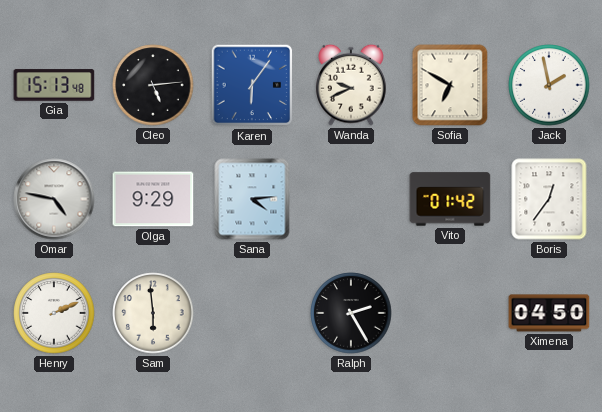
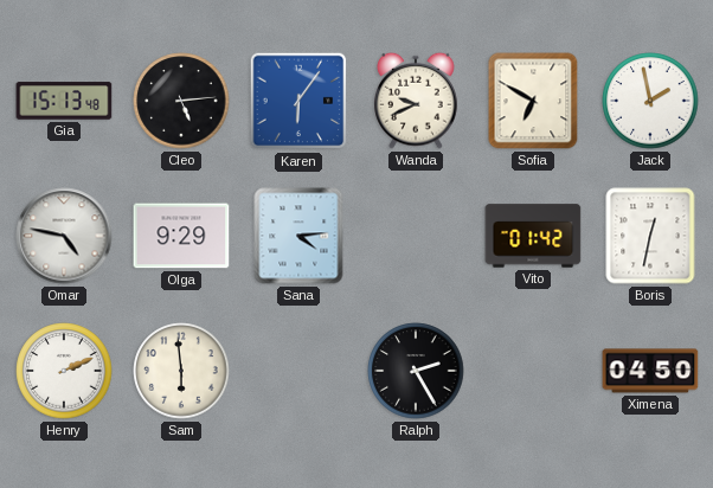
Boris: 12:36 -> 12:32 (650, 236)
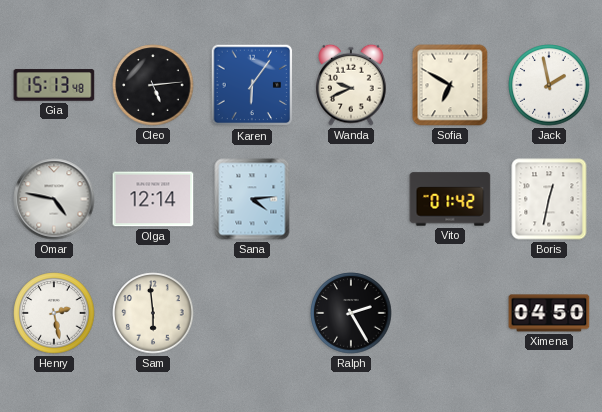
Olga: 9:29 -> 12:14 (153, 199)
Henry: 2:11 -> 2:28 (54, 313)
